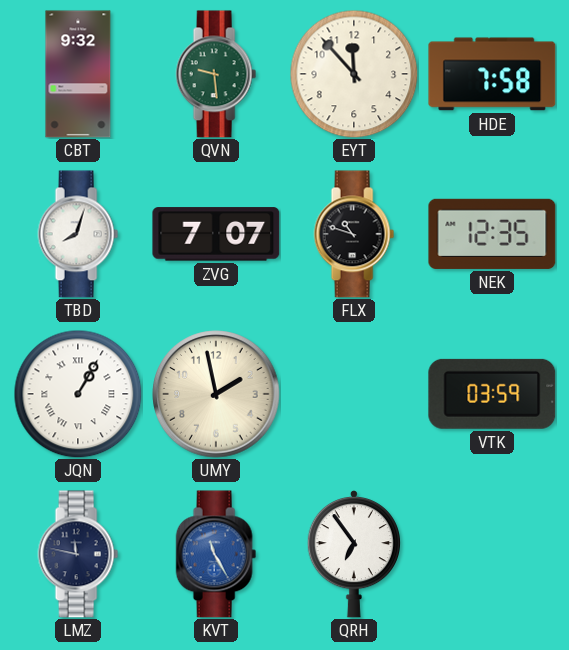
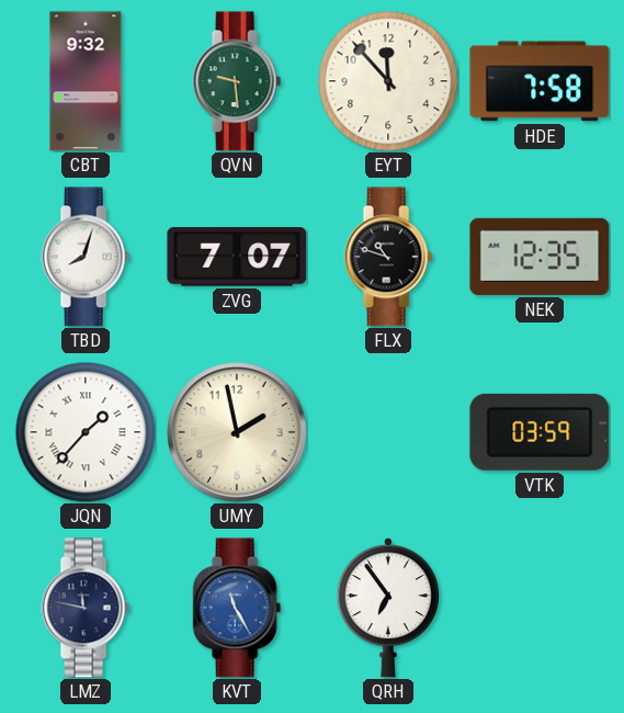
JQN: 1:05 -> 1:37 (86, 432)
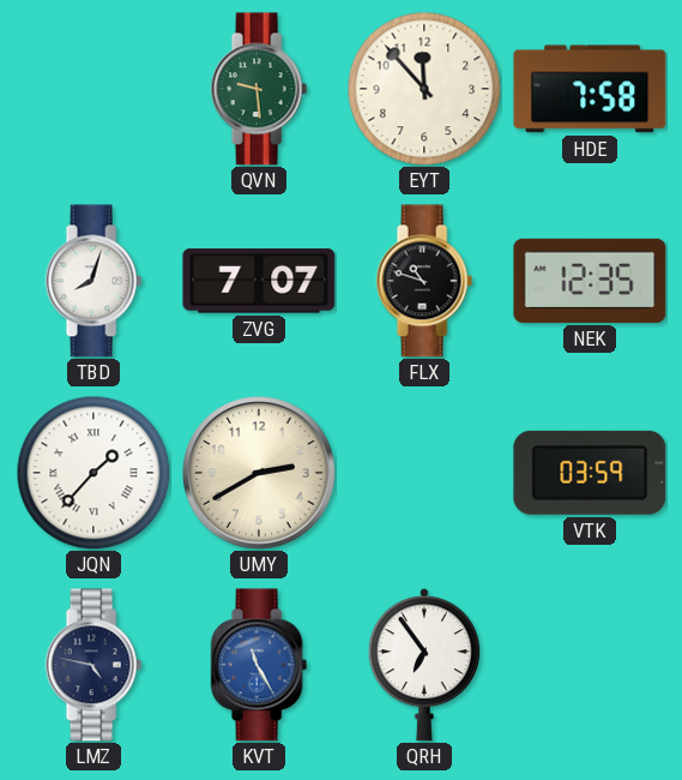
CBT: 9:32 -> none (86, 81)
UMY: 1:58 -> 2:40 (259, 473)
LMZ: 11:47 -> 4:47 (93, 665)
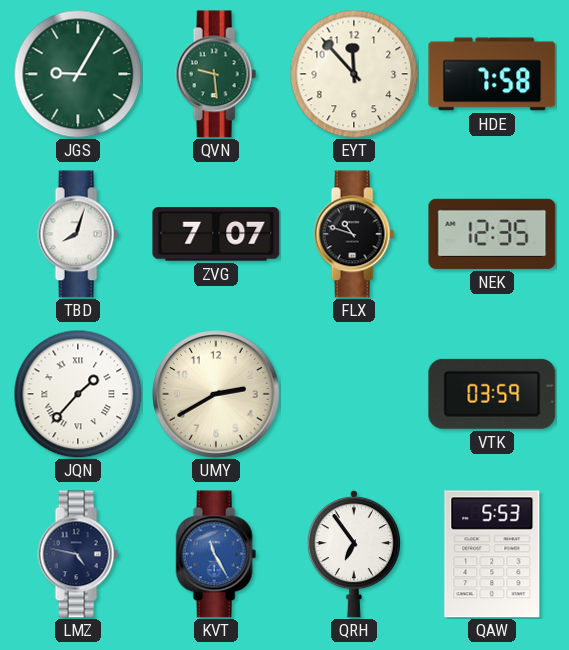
JGS: none -> 9:05 (78, 74)
QAW: none -> 5:53 (492, 554)
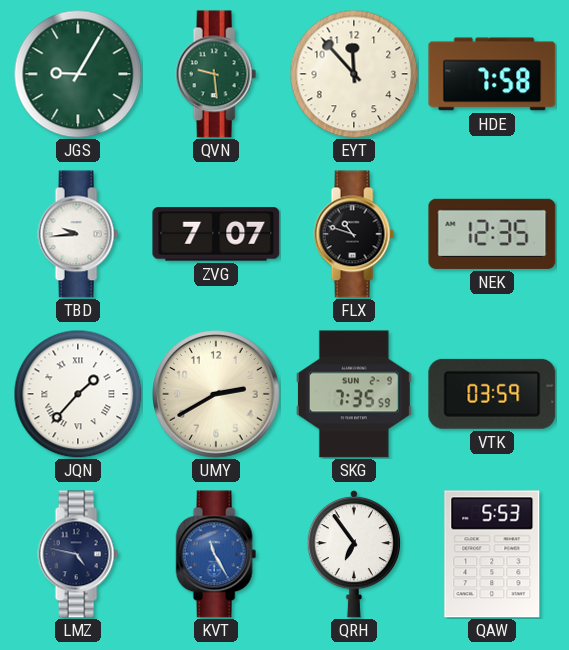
TBD: 8:03 -> 9:44 (78, 234)
SKG: none -> 7:35 (354, 394)
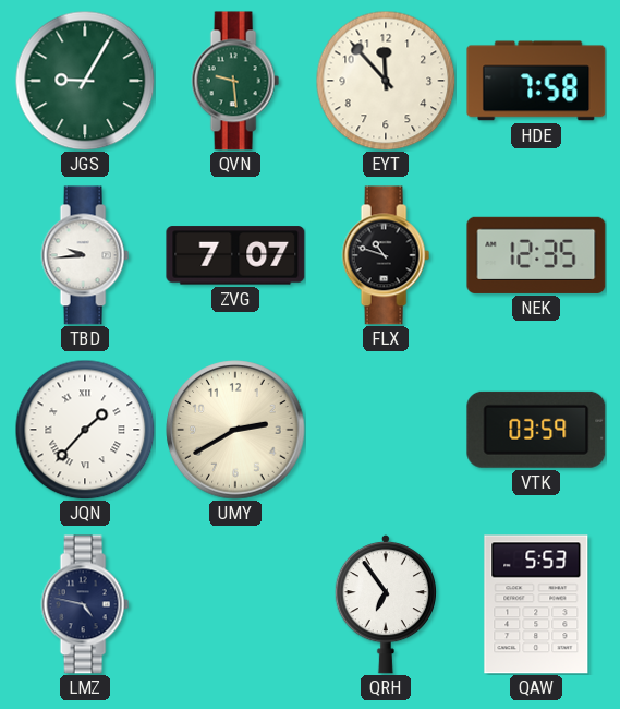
SKG: 7:35 -> none (354, 394)
KVT: 11:25 -> none (216, 554)
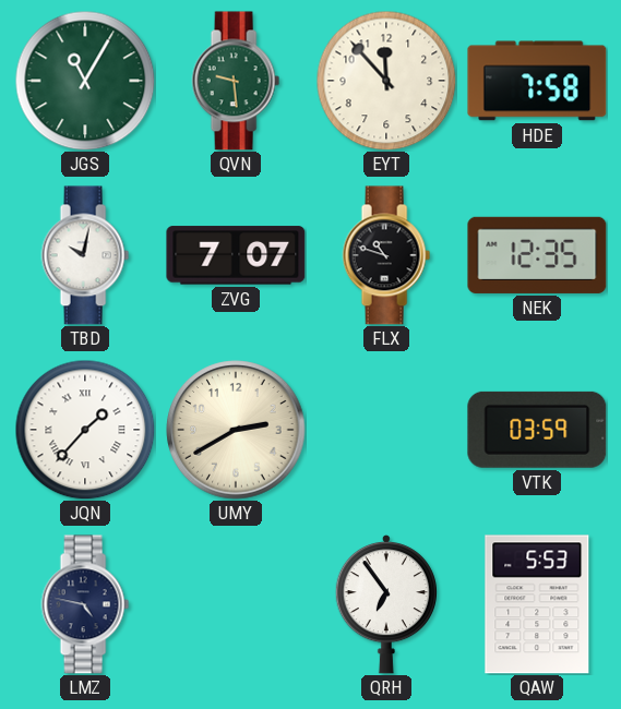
JGS: 9:05 -> 11:05 (85, 81)
TBD: 9:44 -> 10:02 (85, 255)
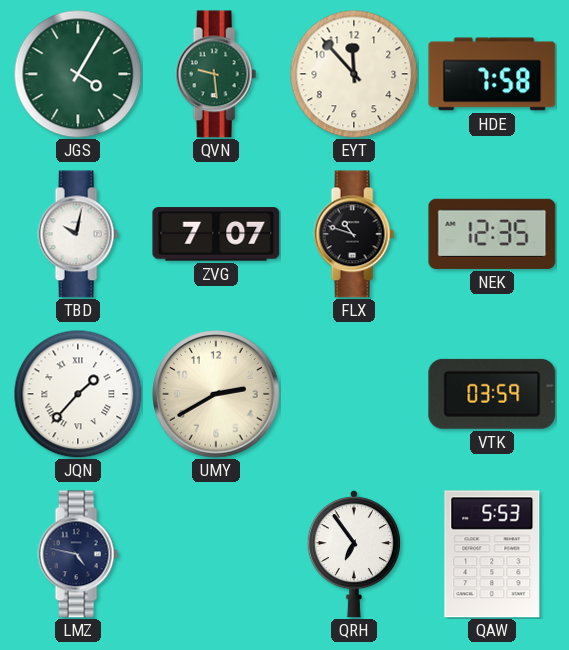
JGS: 11:05 -> 4:05 (78, 74)
